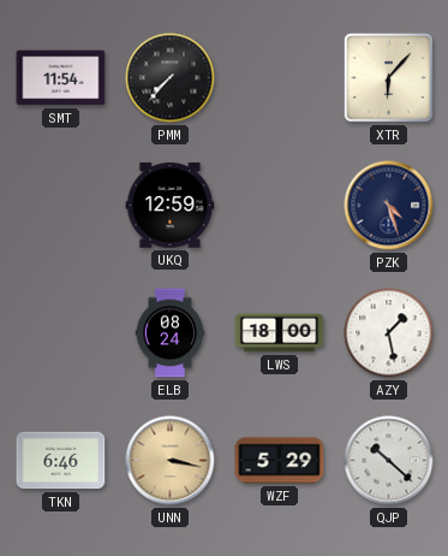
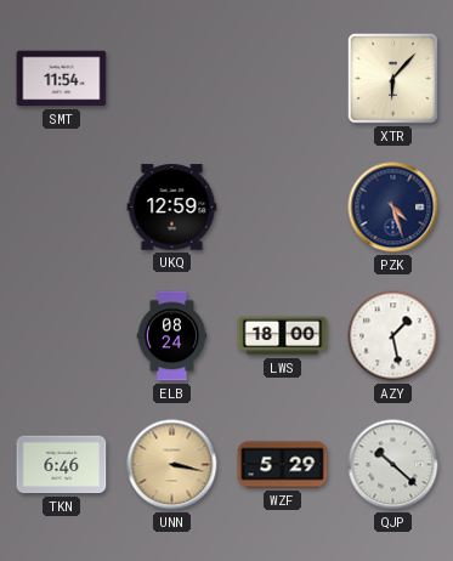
PMM: 7:37 -> none (171, 78)
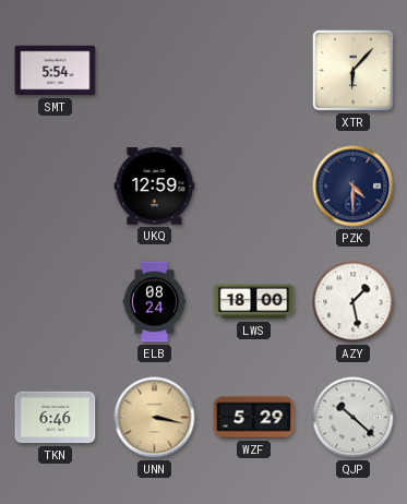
SMT: 11:54 -> 5:54 (56, 71)
PZK: 4:27 -> 4:30 (354, 187)
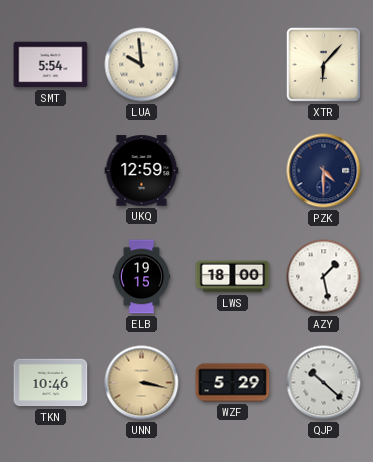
LUA: none -> 9:59 (142, 65)
ELB: 08:24 -> 19:15 (142, 277)
TKN: 6:46 -> 10:46 (51, 383)
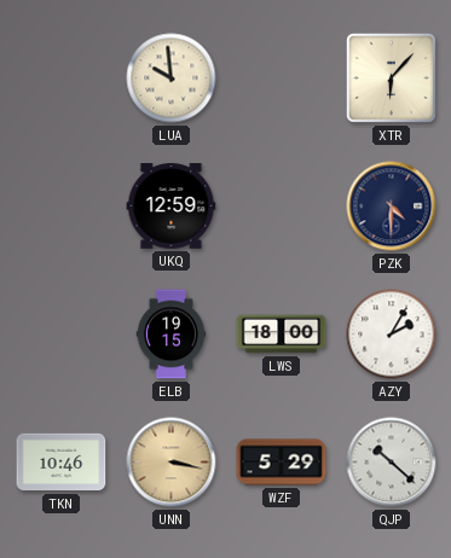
SMT: 5:54 -> none (51, 65)
AZY: 1:28 -> 2:05 (392, 335)
